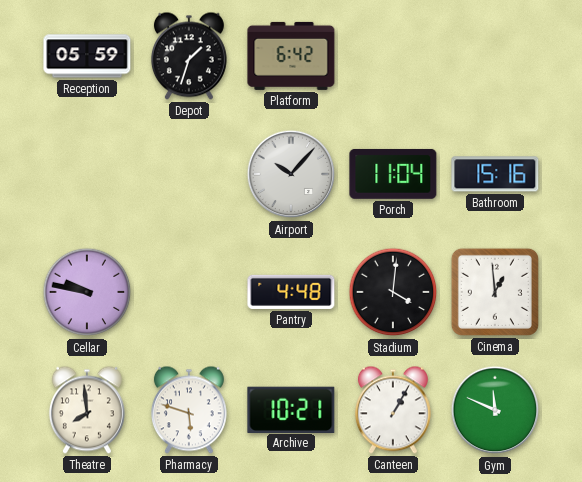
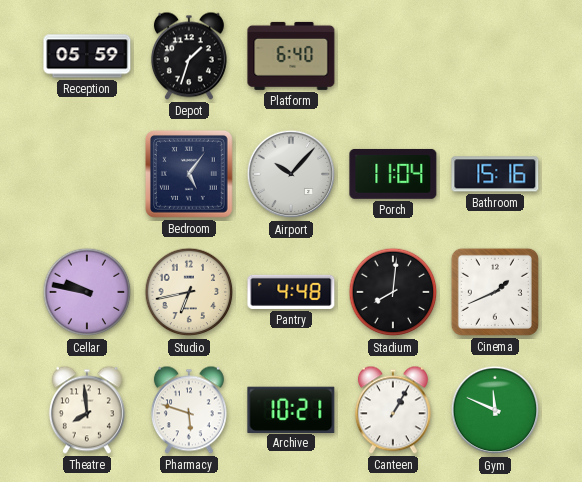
Platform: 6:42 -> 6:40 (291, 56)
Bedroom: none -> 5:06 (189, 174)
Studio: none -> 6:43 (189, 292)
Stadium: 4:01 -> 8:01 (393, 292)
Cinema: 12:59 -> 1:41 (495, 292)
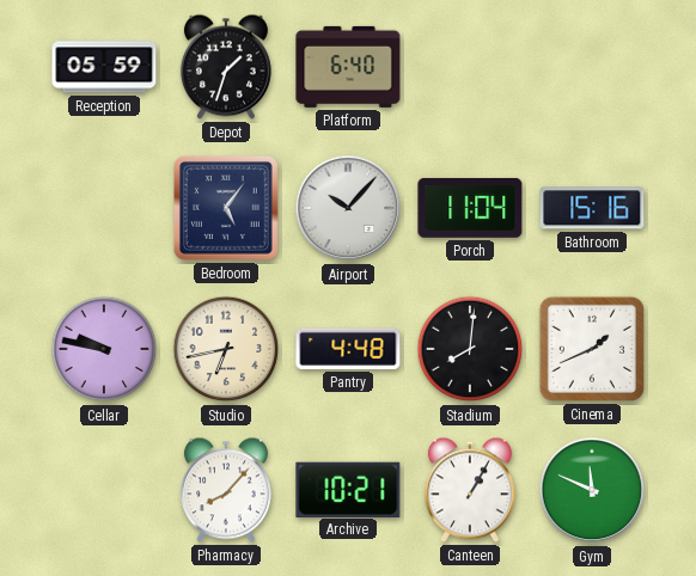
Theatre: 7:59 -> none (87, 410)
Pharmacy: 5:48 -> 8:07 (226, 490)
